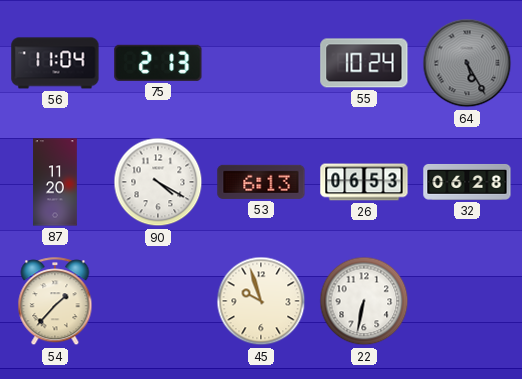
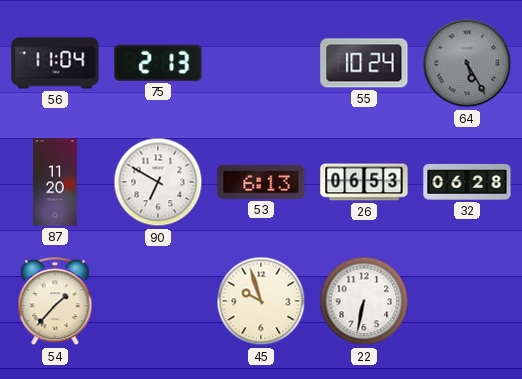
90: 4:20 -> 6:50 (158, 182)
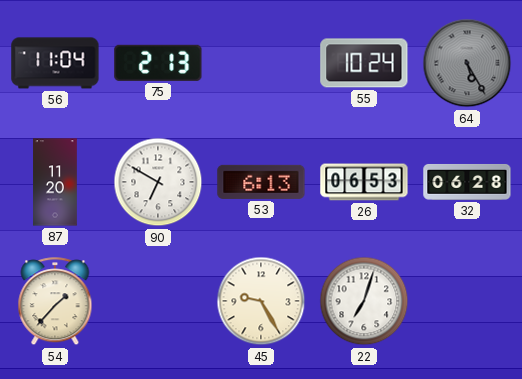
45: 9:57 -> 9:25 (261, 301)
22: 6:32 -> 7:03 (364, 301)
